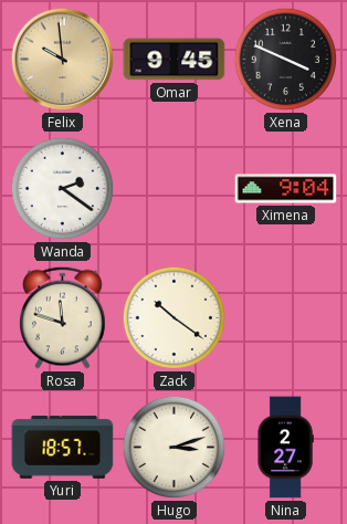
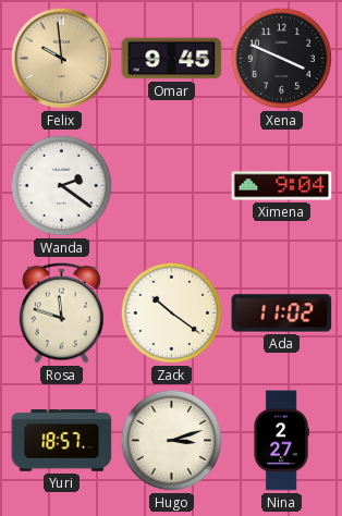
Ada: none -> 11:02 (282, 314)
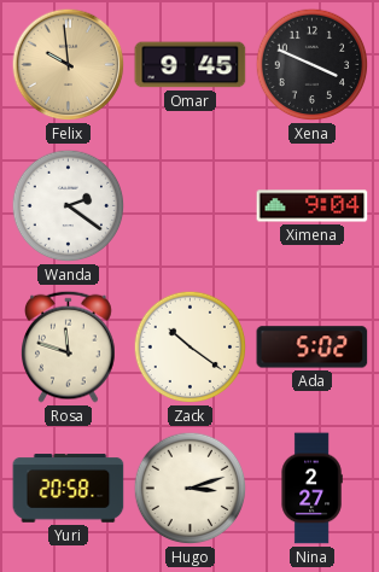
Ada: 11:02 -> 5:02 (313, 348)
Yuri: 18:57 -> 20:58 (69, 489)
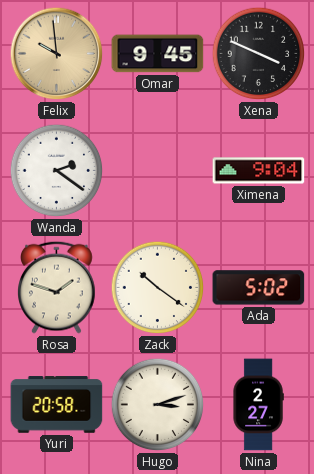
Rosa: 11:48 -> 1:48 (57, 287)
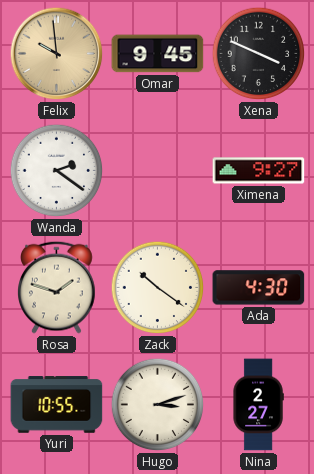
Ximena: 9:04 -> 9:27 (259, 171)
Ada: 5:02 -> 4:30 (259, 288)
Yuri: 20:58 -> 10:55 (57, 405)
